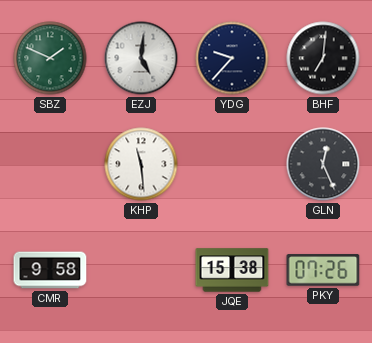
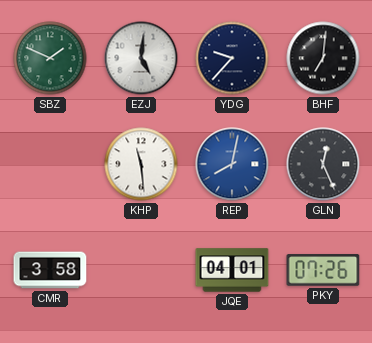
REP: none -> 8:02 (232, 164)
CMR: 9:58 -> 3:58 (50, 270)
JQE: 15:38 -> 04:01 (232, 270)
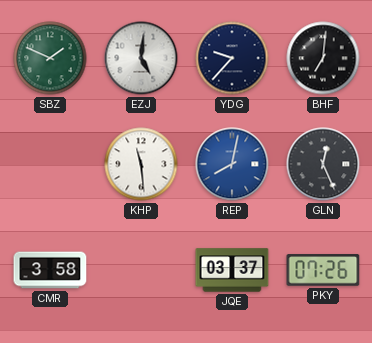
JQE: 04:01 -> 03:37 (232, 270)
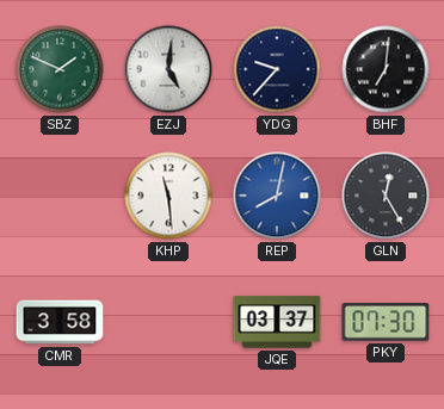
GLN: 12:26 -> 12:25 (386, 196)
PKY: 07:26 -> 07:30 (386, 322)
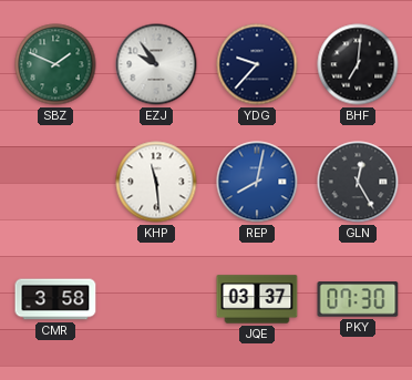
EZJ: 5:01 -> 9:54 (156, 64)
